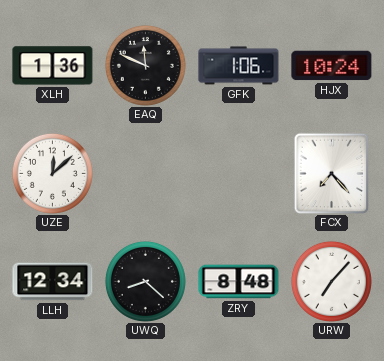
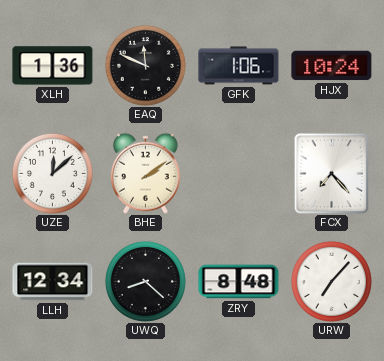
BHE: none -> 2:09 (145, 173)
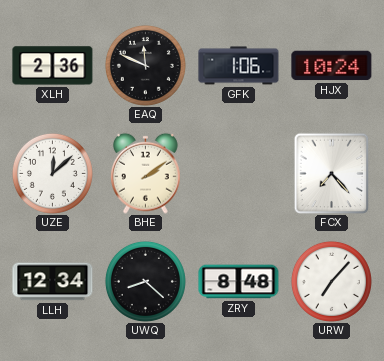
XLH: 1:36 -> 2:36 (53, 66)
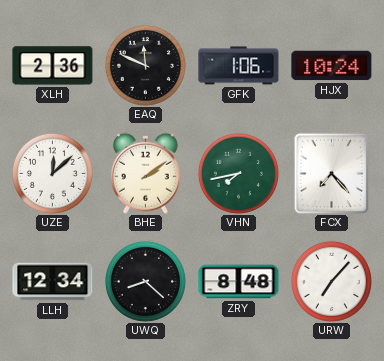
VHN: none -> 7:43 (238, 173)
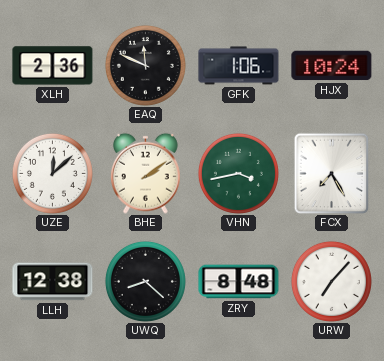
VHN: 7:43 -> 3:43 (238, 173)
FCX: 7:23 -> 7:25 (332, 173)
LLH: 12:34 -> 12:38 (53, 282)
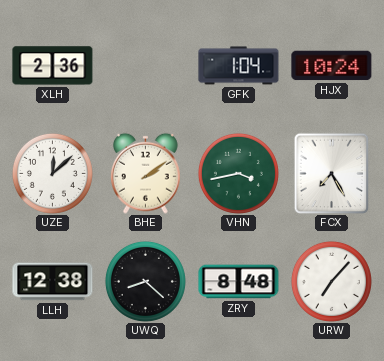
EAQ: 11:49 -> none (145, 65)
GFK: 1:06 -> 1:04 (239, 66)
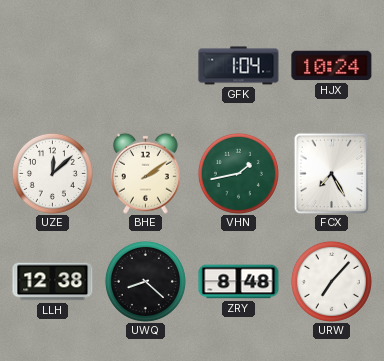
XLH: 2:36 -> none (53, 66)
VHN: 3:43 -> 1:43 (238, 173)
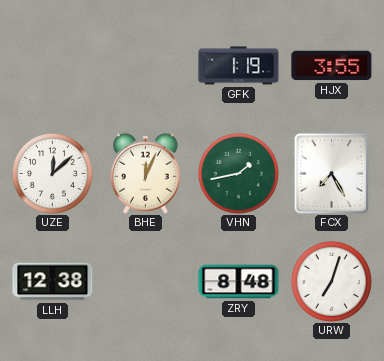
GFK: 1:04 -> 1:19 (239, 66)
HJX: 10:24 -> 3:55 (332, 66)
BHE: 2:09 -> 12:04 (145, 173)
UWQ: 8:22 -> none (145, 281)
URW: 7:07 -> 7:03 (331, 281)
